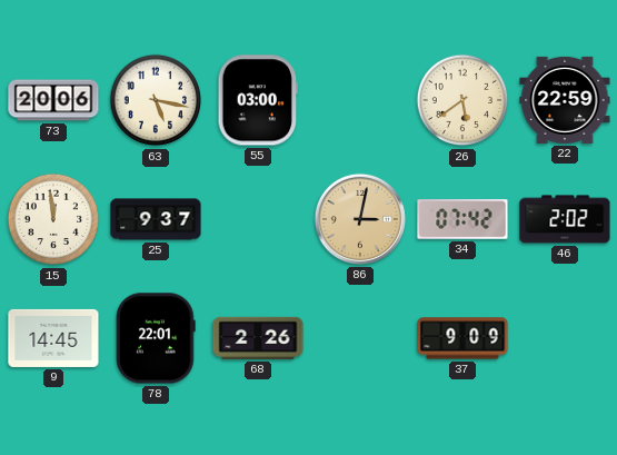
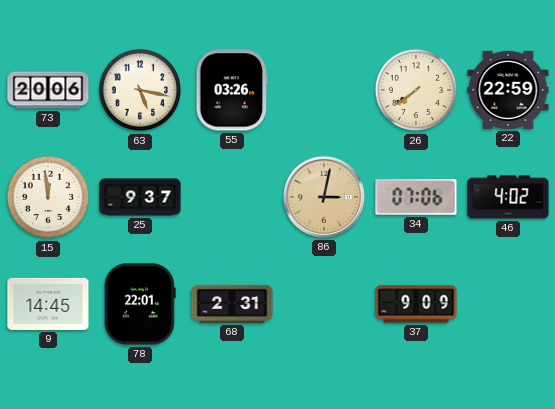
55: 03:00 -> 03:26 (232, 90)
26: 5:39 -> 7:39 (416, 90)
34: 07:42 -> 07:06 (416, 197)
46: 2:02 -> 4:02 (508, 197)
68: 2:26 -> 2:31 (232, 304)
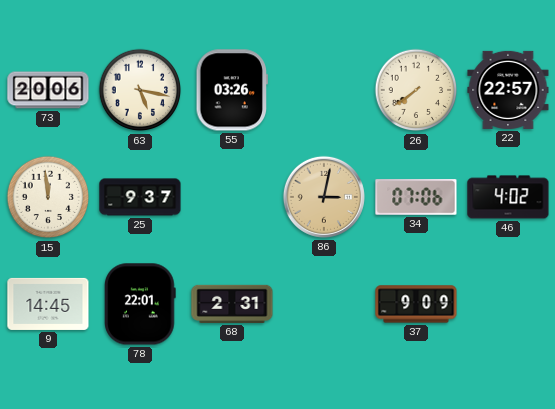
22: 22:59 -> 22:57 (508, 90)
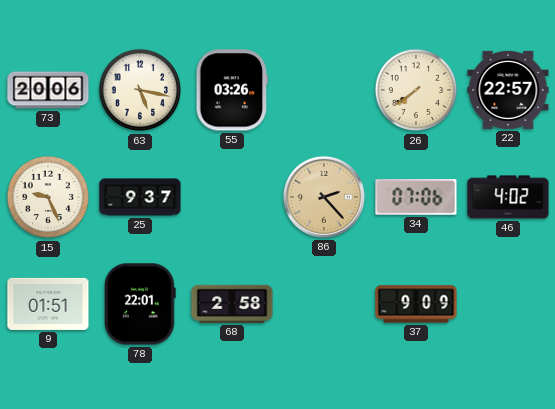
15: 11:59 -> 9:26 (48, 197)
86: 3:02 -> 2:23 (324, 197)
9: 14:45 -> 01:51 (48, 304)
68: 2:31 -> 2:58 (232, 304)
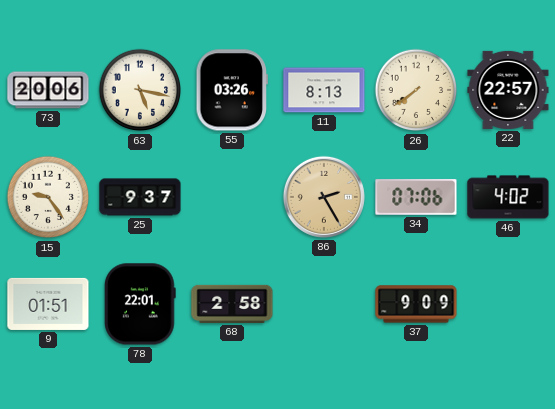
11: none -> 8:13 (324, 90)
15: 9:26 -> 9:24 (48, 197)
86: 2:23 -> 2:25 (324, 197)
